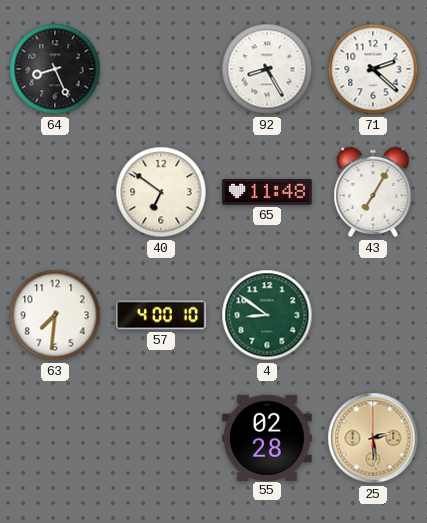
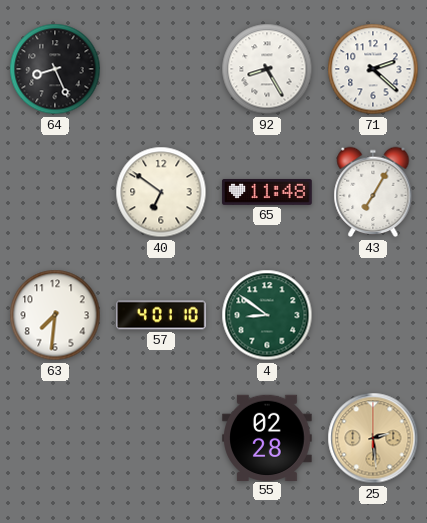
57: 4:00 -> 4:01 (161, 315)
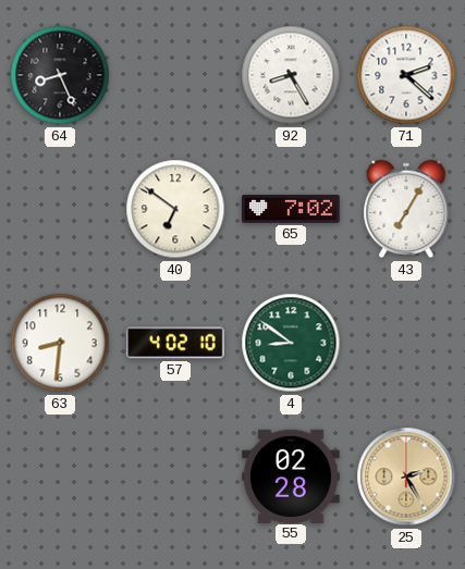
65: 11:48 -> 7:02 (291, 209)
63: 7:31 -> 8:31 (60, 343)
57: 4:01 -> 4:02 (175, 343)
25: 2:29 -> 2:25 (406, 477)
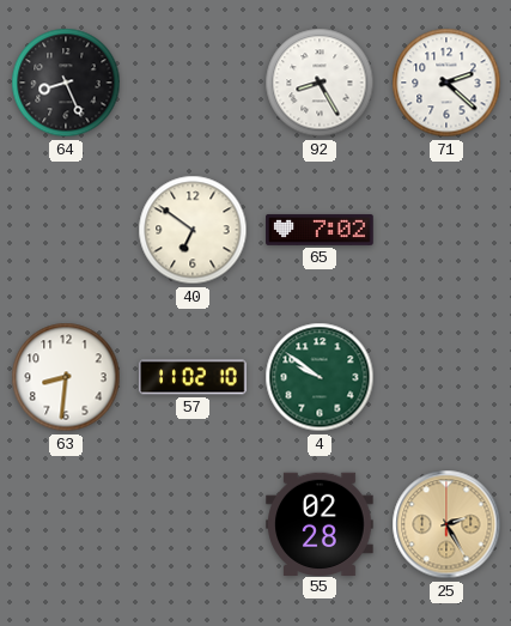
43: 7:05 -> none (406, 209)
57: 4:02 -> 11:02 (193, 377)
4: 8:51 -> 9:51 (320, 377)
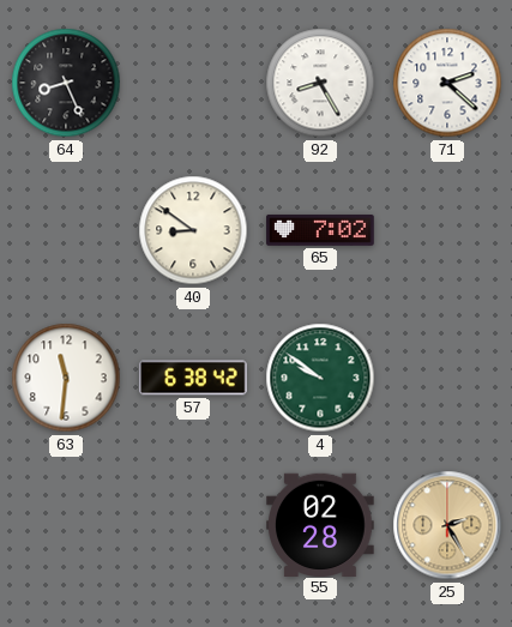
40: 6:51 -> 8:51 (193, 230)
63: 8:31 -> 11:31 (66, 378)
57: 11:02 -> 6:38 (193, 378)
